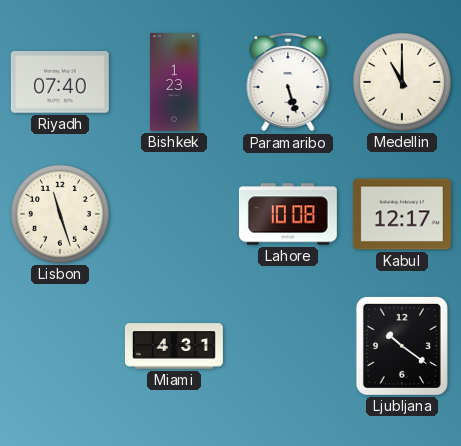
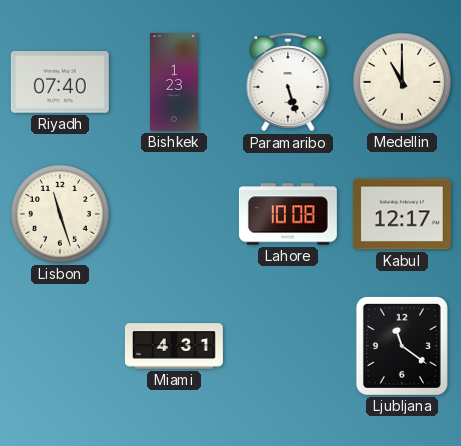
Ljubljana: 10:21 -> 11:21 (402, 346)
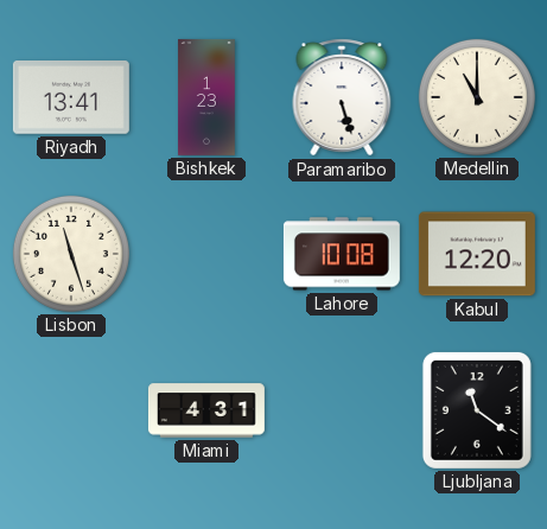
Riyadh: 07:40 -> 13:41 (71, 98)
Kabul: 12:17 -> 12:20 (477, 254)
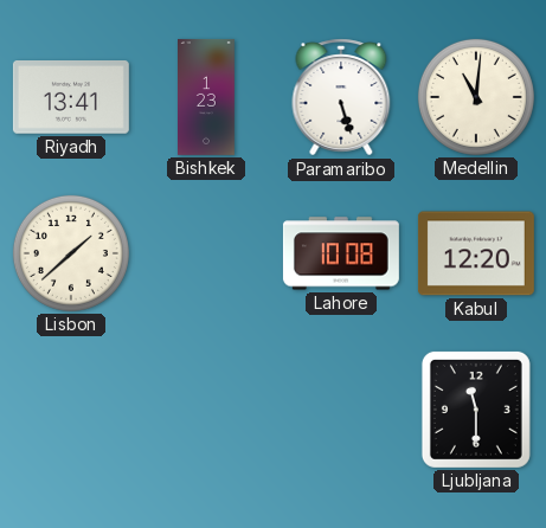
Medellin: 11:00 -> 11:01 (476, 97)
Lisbon: 11:27 -> 1:38 (71, 253)
Miami: 4:31 -> none (206, 410)
Ljubljana: 11:21 -> 11:30 (476, 410)
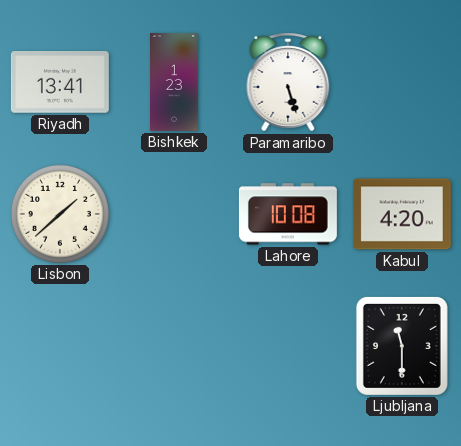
Medellin: 11:01 -> none (476, 97)
Kabul: 12:20 -> 4:20 (402, 214)
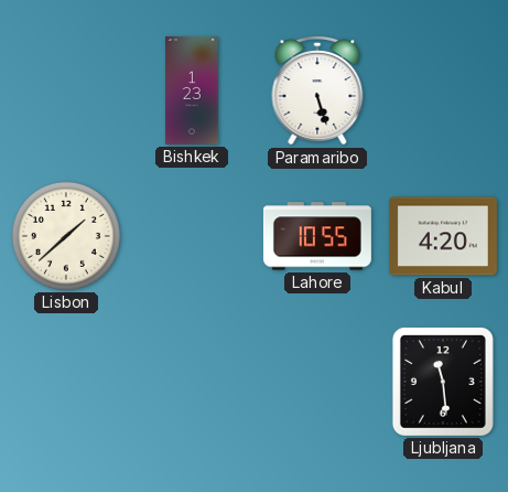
Riyadh: 13:41 -> none (60, 83)
Lahore: 10:08 -> 10:55 (317, 236)
Ljubljana: 11:30 -> 11:29 (443, 382)
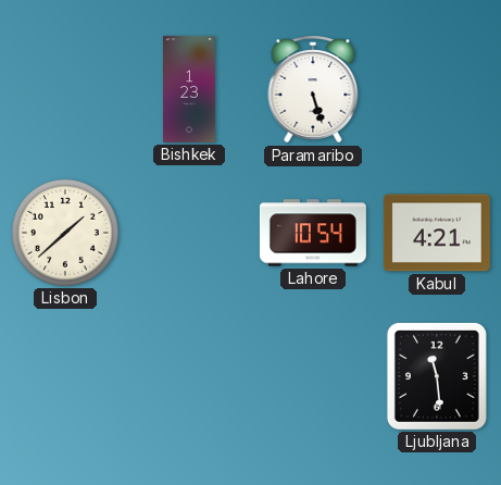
Lahore: 10:55 -> 10:54 (313, 233)
Kabul: 4:20 -> 4:21 (437, 233)
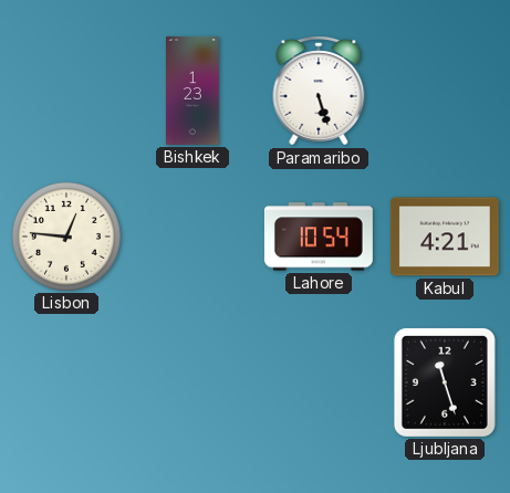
Lisbon: 1:38 -> 12:46 (66, 237)
Ljubljana: 11:29 -> 11:27 (445, 382)
